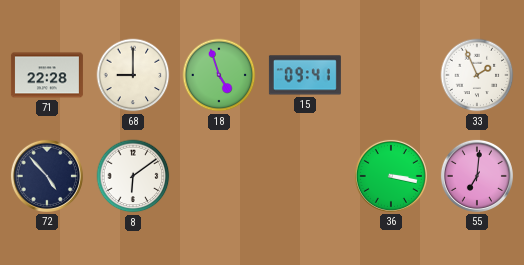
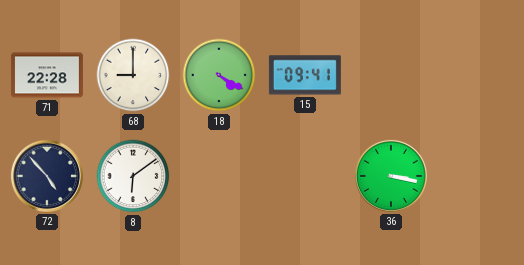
18: 4:57 -> 4:20 (219, 75)
33: 1:56 -> none (477, 75)
55: 7:01 -> none (477, 176)
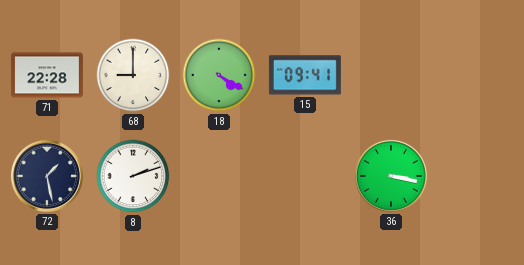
72: 4:53 -> 1:28 (47, 176)
8: 6:09 -> 2:12 (133, 176)
